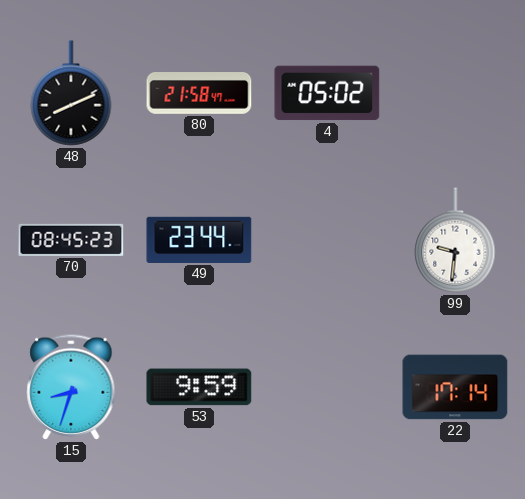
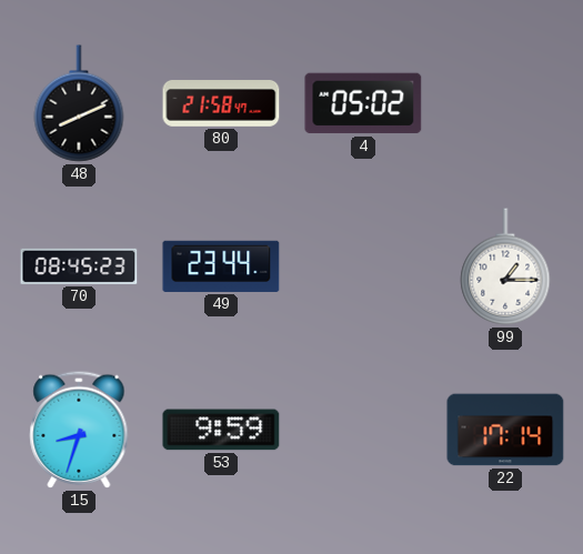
99: 9:31 -> 1:15 (505, 266)
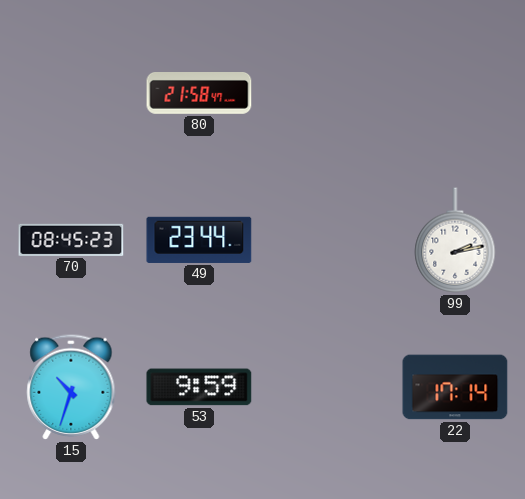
48: 8:11 -> none (79, 103)
4: 05:02 -> none (363, 103)
99: 1:15 -> 2:13 (455, 240)
15: 8:33 -> 10:33 (71, 387)
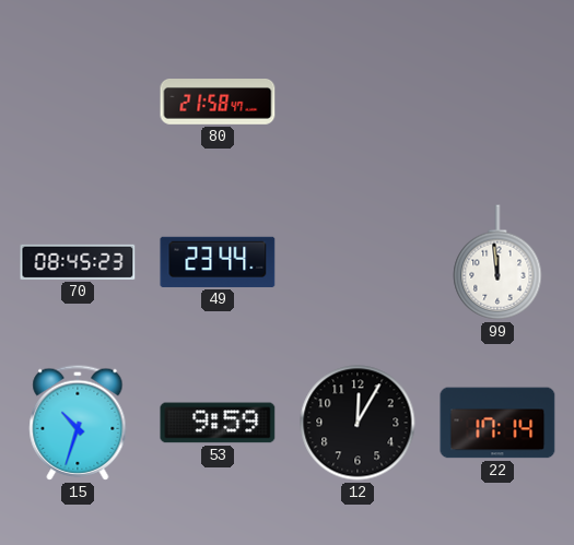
99: 2:13 -> 11:59 (497, 262)
12: none -> 12:05 (358, 423)
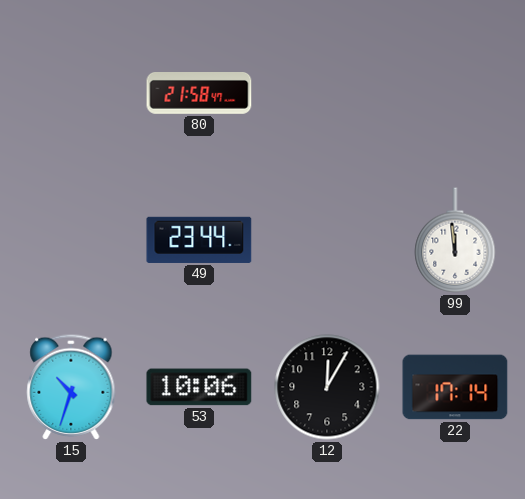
70: 08:45 -> none (78, 262)
53: 9:59 -> 10:06 (199, 387)
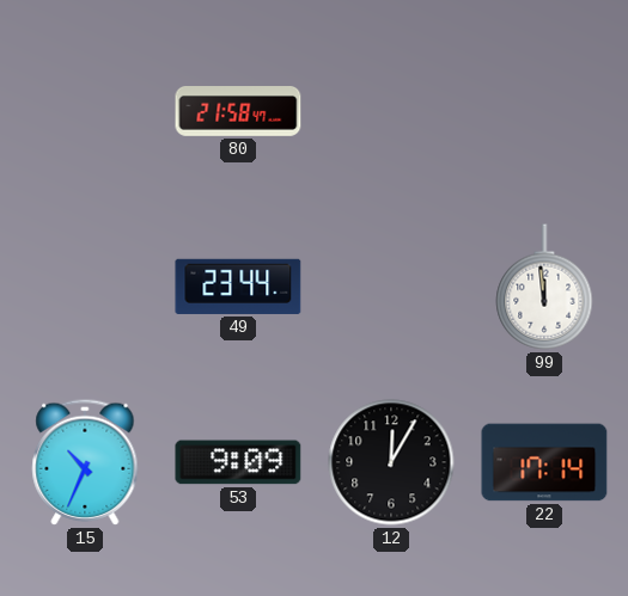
15: 10:33 -> 10:34 (85, 462)
53: 10:06 -> 9:09 (238, 462)
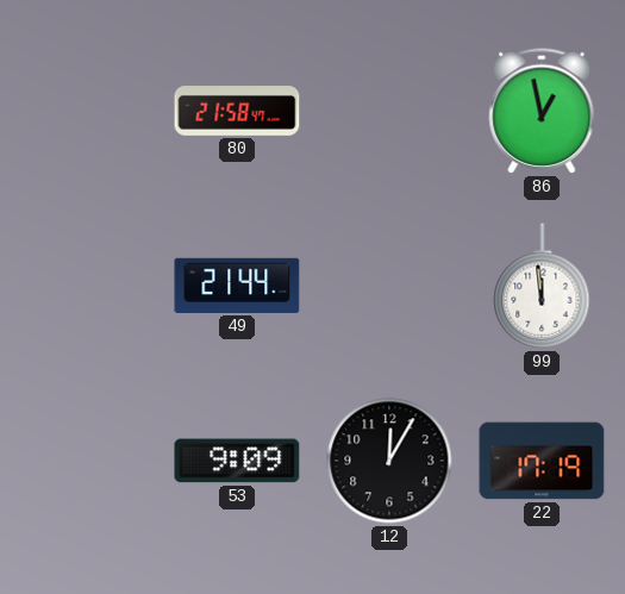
86: none -> 12:58 (542, 111)
49: 23:44 -> 21:44 (237, 286)
15: 10:34 -> none (85, 462)
22: 17:14 -> 17:19 (542, 461)
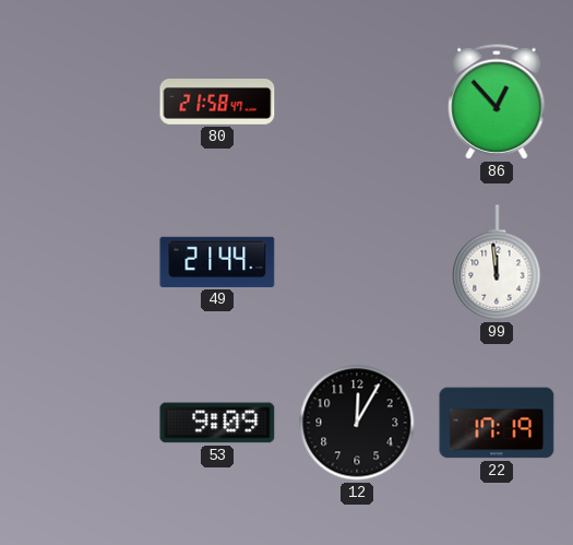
86: 12:58 -> 12:53 (497, 102)
